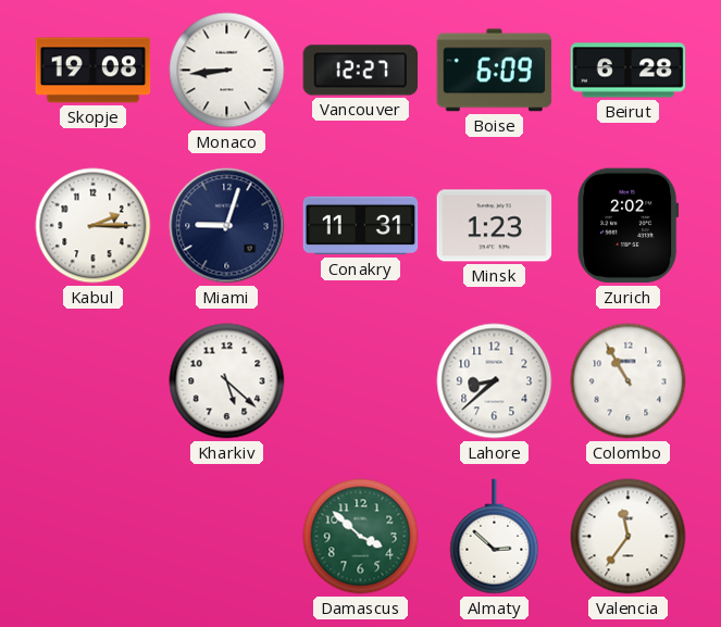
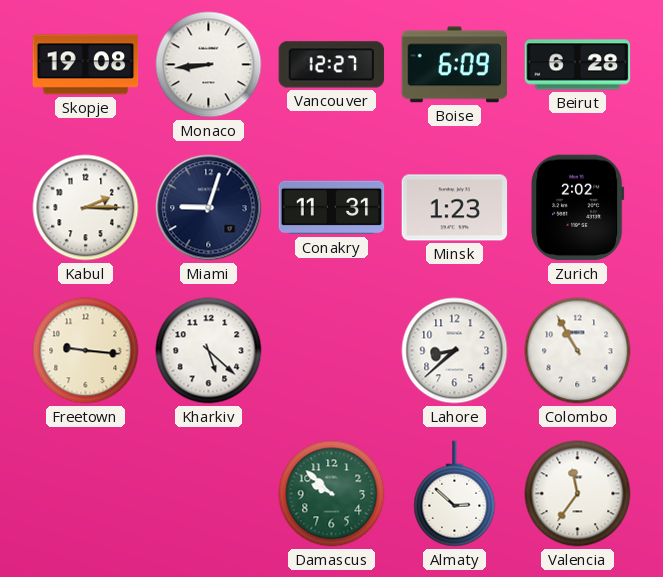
Freetown: none -> 9:16 (86, 351)
Damascus: 3:52 -> 9:52 (332, 494)
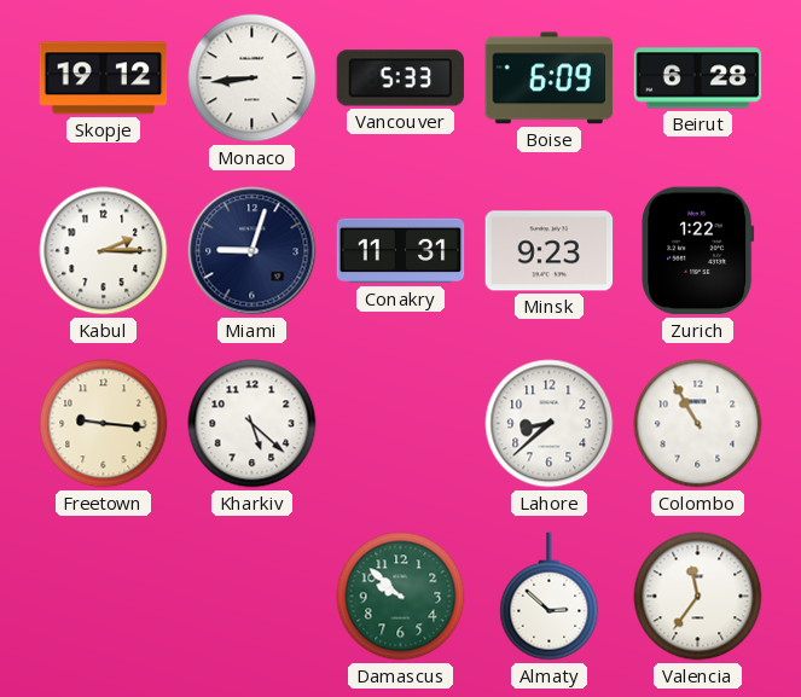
Skopje: 19:08 -> 19:12 (104, 79)
Vancouver: 12:27 -> 5:33 (401, 79)
Minsk: 1:23 -> 9:23 (550, 251)
Zurich: 2:02 -> 1:22 (698, 251)
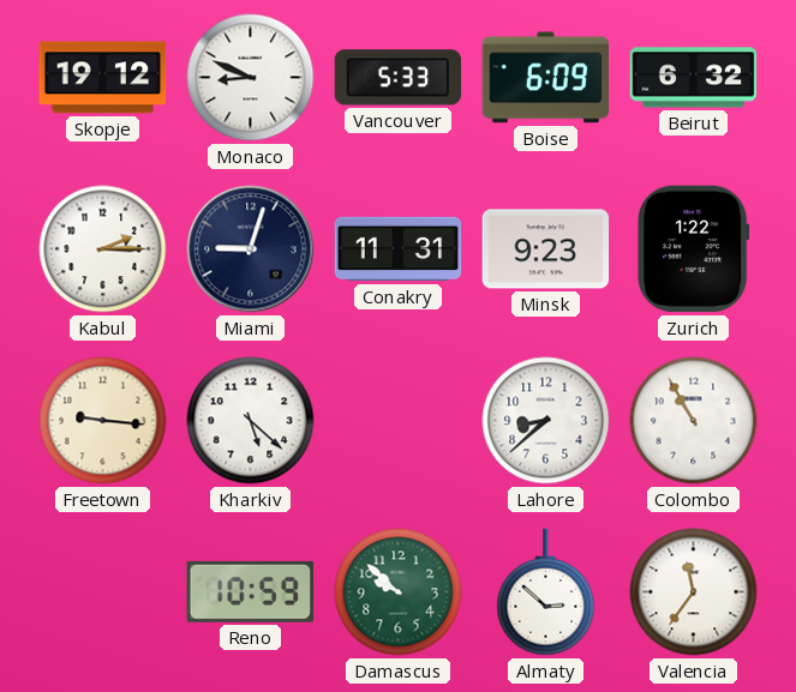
Monaco: 8:44 -> 8:49 (251, 78)
Beirut: 6:28 -> 6:32 (694, 78)
Reno: none -> 10:59 (250, 591)
